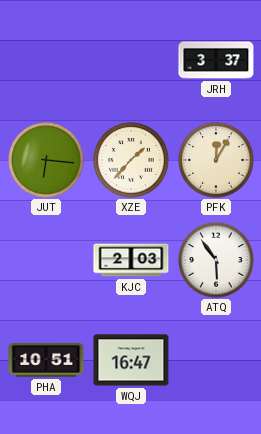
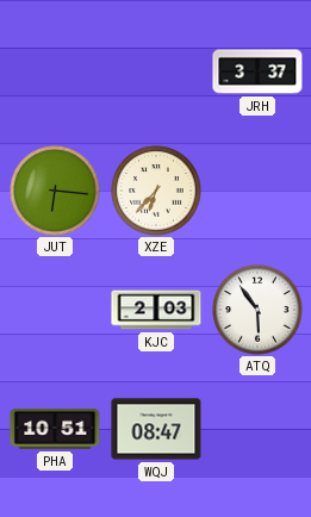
XZE: 1:37 -> 6:37 (156, 191)
PFK: 12:05 -> none (216, 160)
WQJ: 16:47 -> 08:47 (156, 429)
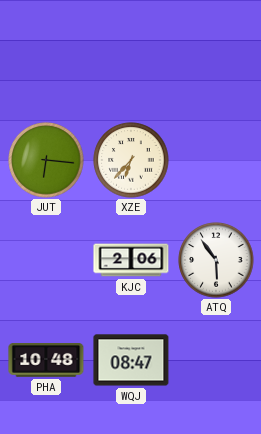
JRH: 3:37 -> none (257, 71)
KJC: 2:03 -> 2:06 (131, 260)
PHA: 10:51 -> 10:48 (46, 361)
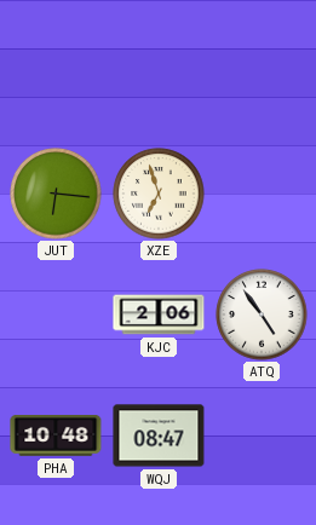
XZE: 6:37 -> 6:57 (159, 194)
ATQ: 5:54 -> 4:54 (262, 315)
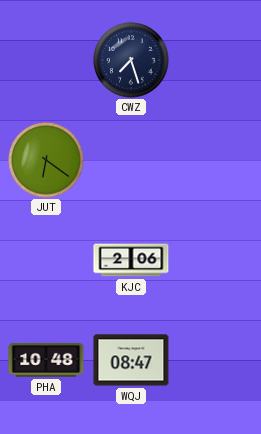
CWZ: none -> 7:27 (131, 60)
JUT: 6:16 -> 6:21 (46, 160)
XZE: 6:57 -> none (159, 194)
ATQ: 4:54 -> none (262, 315)
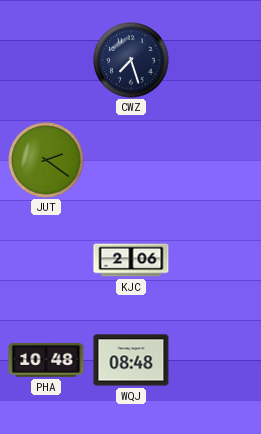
JUT: 6:21 -> 2:21 (46, 160)
WQJ: 08:47 -> 08:48 (131, 360)
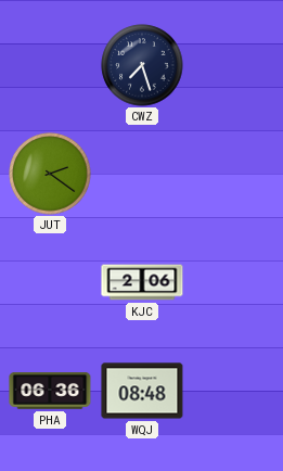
PHA: 10:48 -> 06:36 (50, 392)
